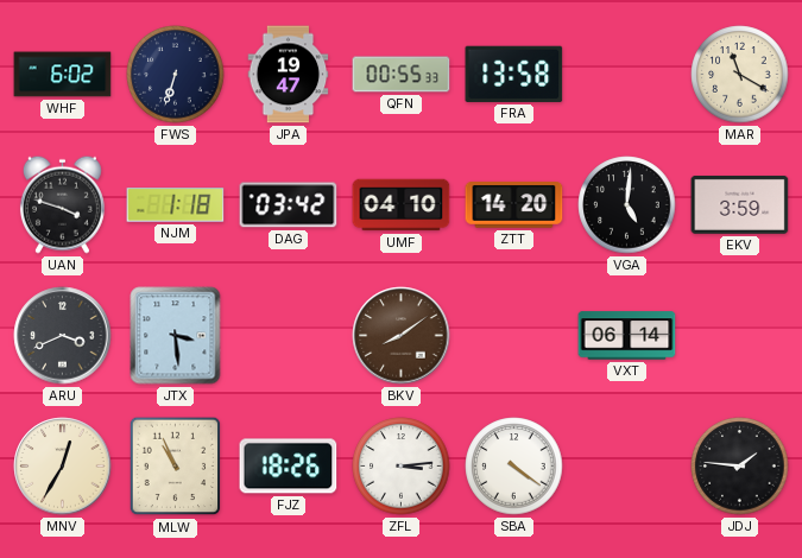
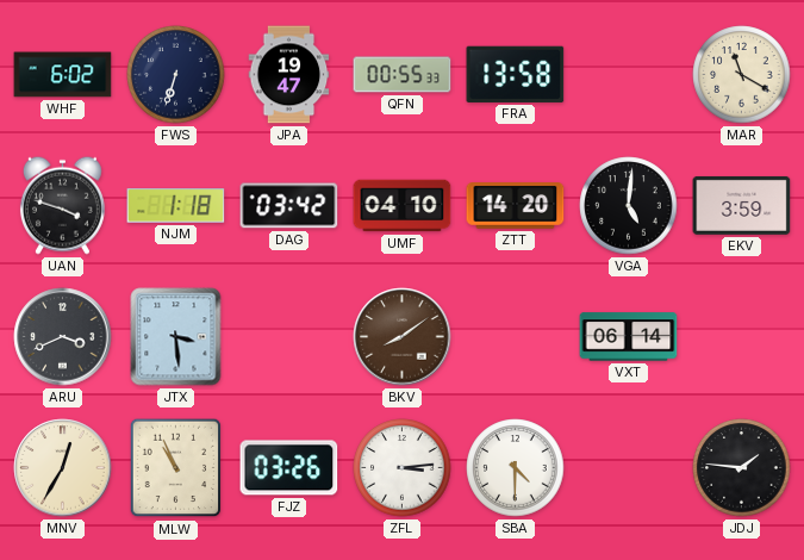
FJZ: 18:26 -> 03:26 (289, 468)
SBA: 4:21 -> 4:30 (516, 468)
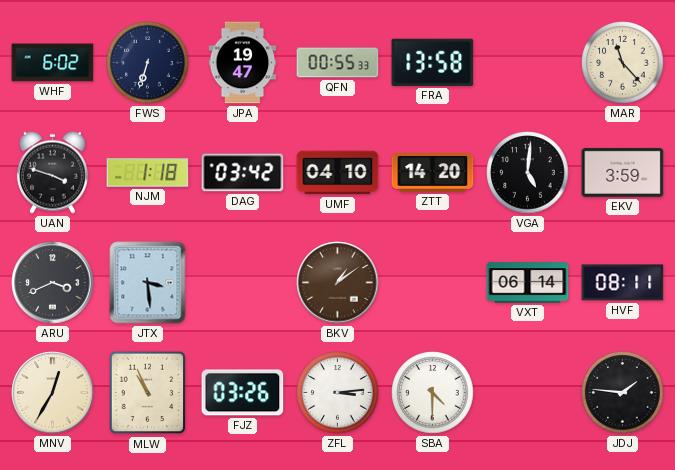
MAR: 11:20 -> 11:23 (623, 63)
BKV: 8:09 -> 1:09 (338, 283)
HVF: none -> 08:11 (623, 283)
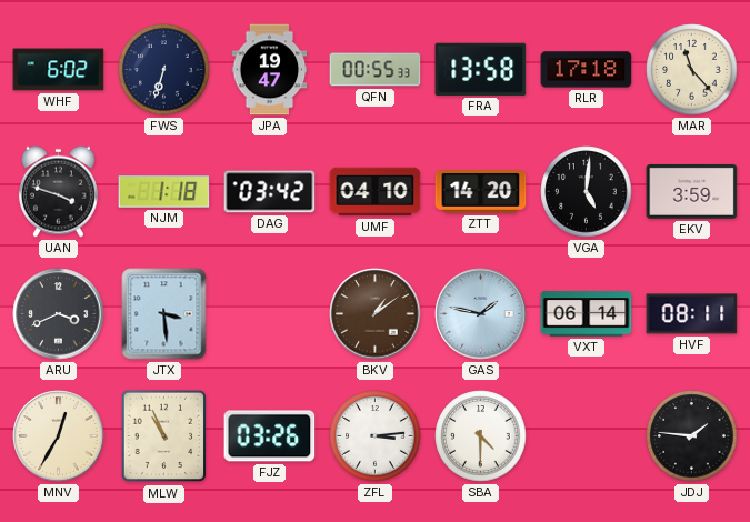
RLR: none -> 17:18 (587, 70)
GAS: none -> 1:47 (481, 314)
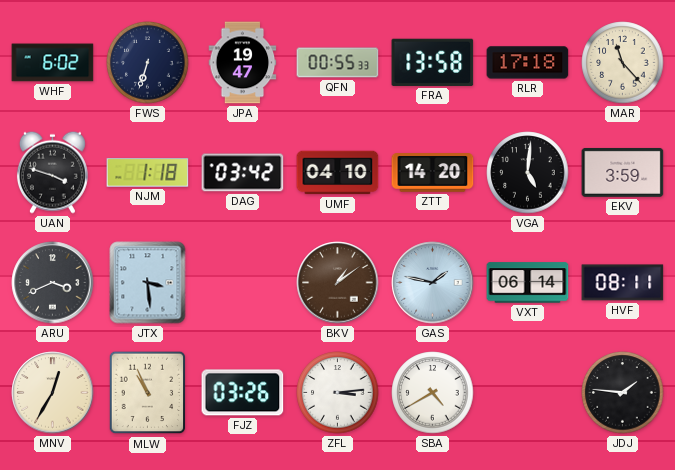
SBA: 4:30 -> 4:40 (433, 393)
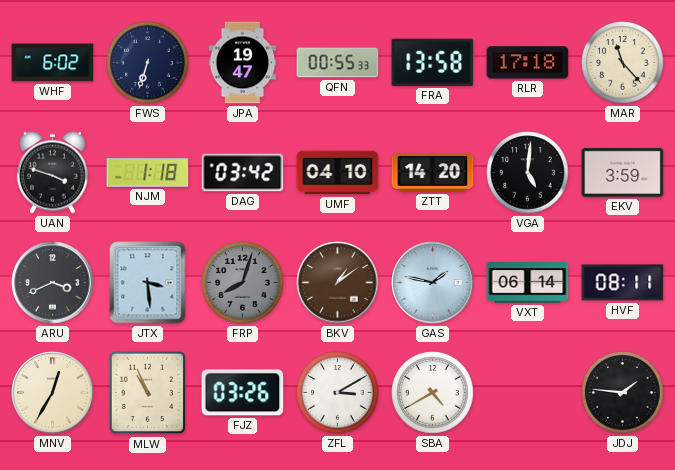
FRP: none -> 8:03 (243, 283)
ZFL: 3:14 -> 3:10 (338, 393)
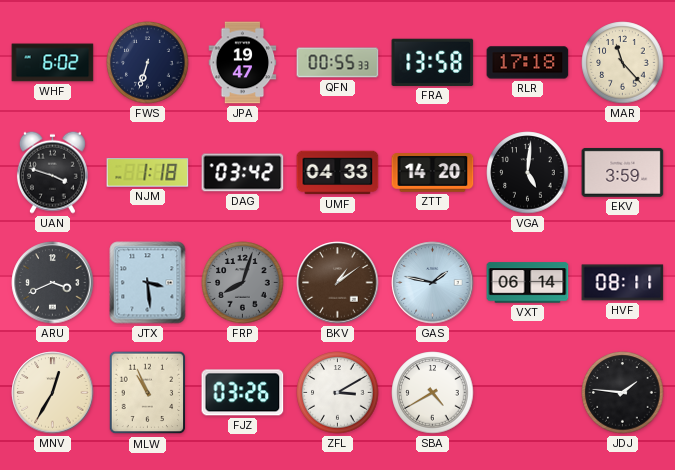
UMF: 04:10 -> 04:33 (338, 173)
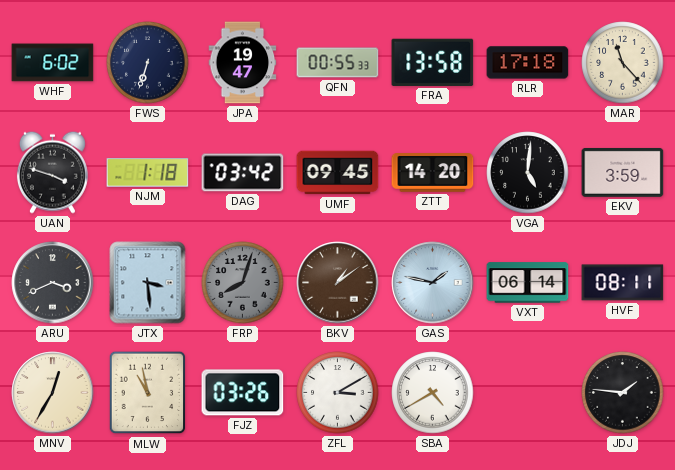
UMF: 04:33 -> 09:45 (338, 173)
MLW: 10:56 -> 10:58 (148, 393)
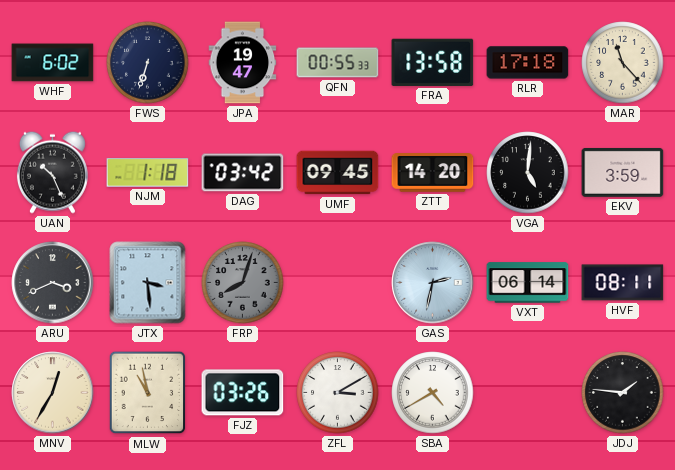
UAN: 3:48 -> 10:26 (52, 172)
BKV: 1:09 -> none (338, 283)
GAS: 1:47 -> 2:32 (433, 283)
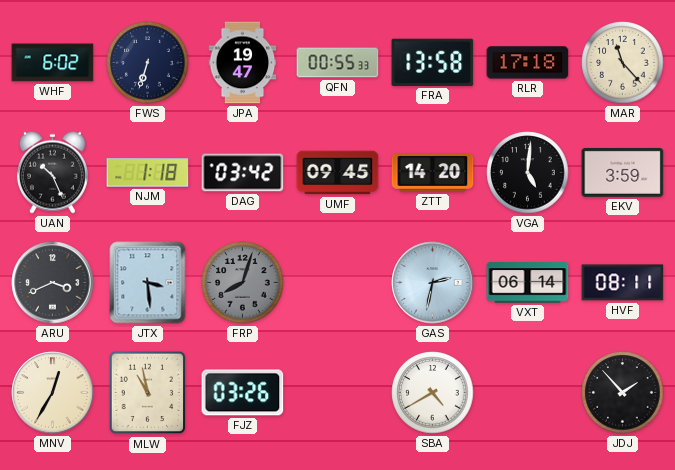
ZFL: 3:10 -> none (338, 393)
JDJ: 1:46 -> 1:53 (623, 393)
